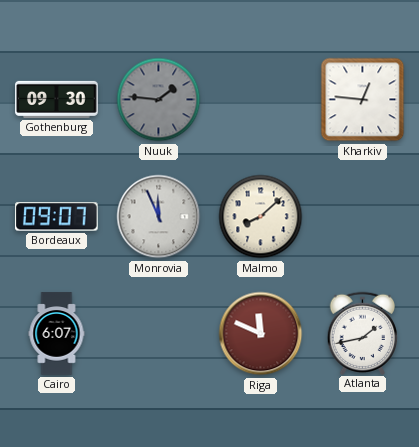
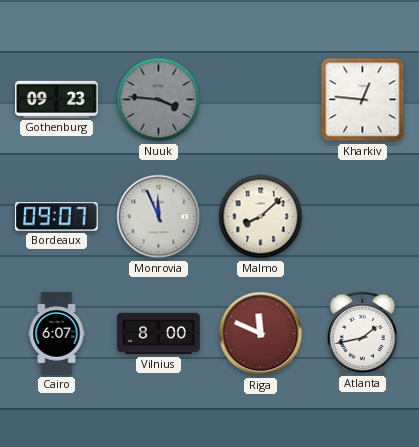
Gothenburg: 09:30 -> 09:23 (57, 99)
Nuuk: 1:46 -> 3:46 (159, 100)
Vilnius: none -> 8:00 (159, 334)
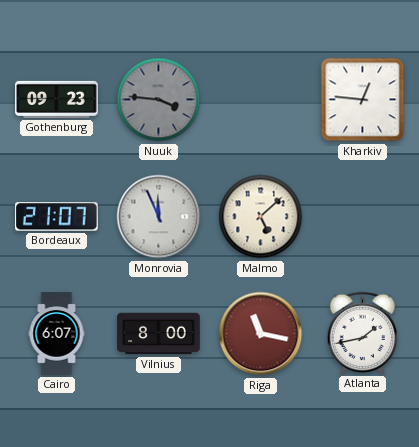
Bordeaux: 09:07 -> 21:07 (57, 217)
Malmo: 8:08 -> 5:08 (261, 217)
Riga: 11:49 -> 11:17 (261, 334)
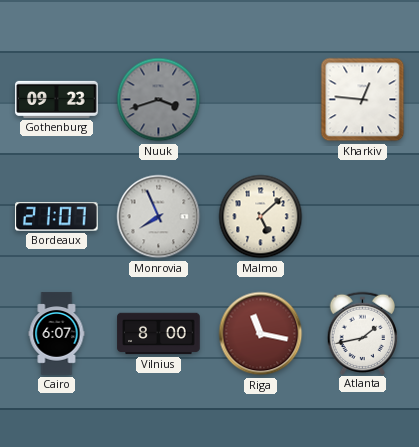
Nuuk: 3:46 -> 3:42 (159, 100)
Monrovia: 11:56 -> 7:56 (159, 217)
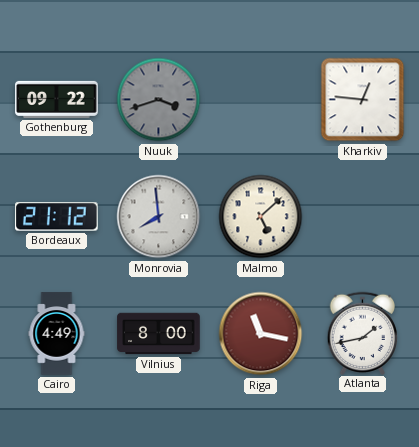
Gothenburg: 09:23 -> 09:22 (57, 99)
Bordeaux: 21:07 -> 21:12 (57, 217)
Monrovia: 7:56 -> 7:59 (159, 217)
Cairo: 6:07 -> 4:49 (57, 334)
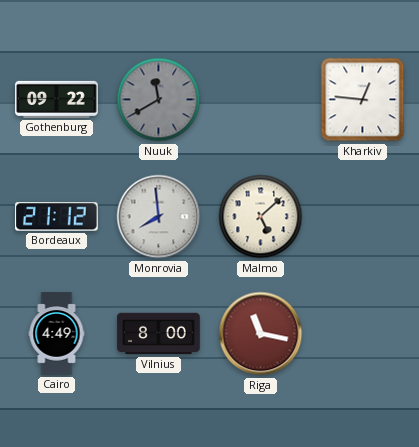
Nuuk: 3:42 -> 11:40 (159, 100)
Atlanta: 1:43 -> none (363, 333)
